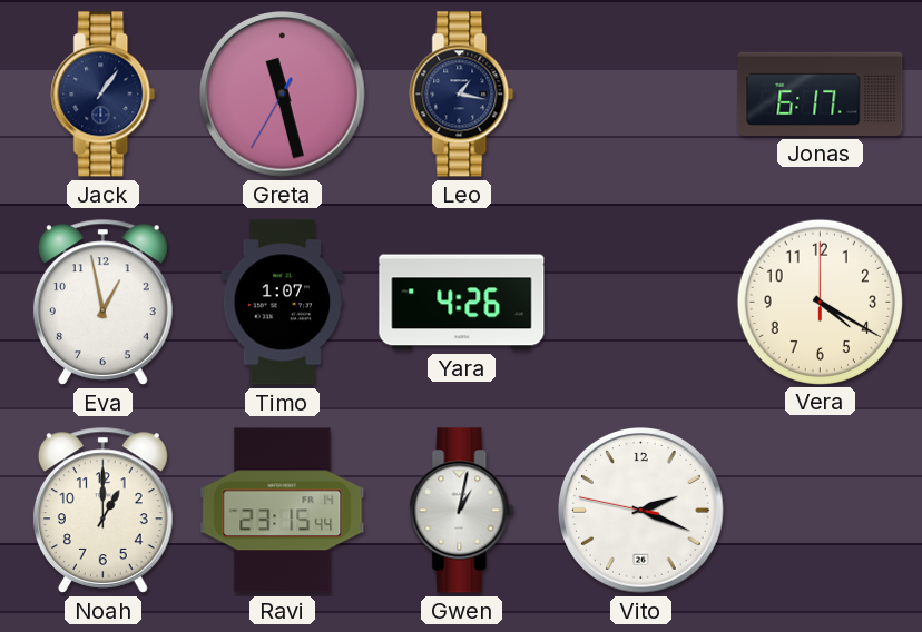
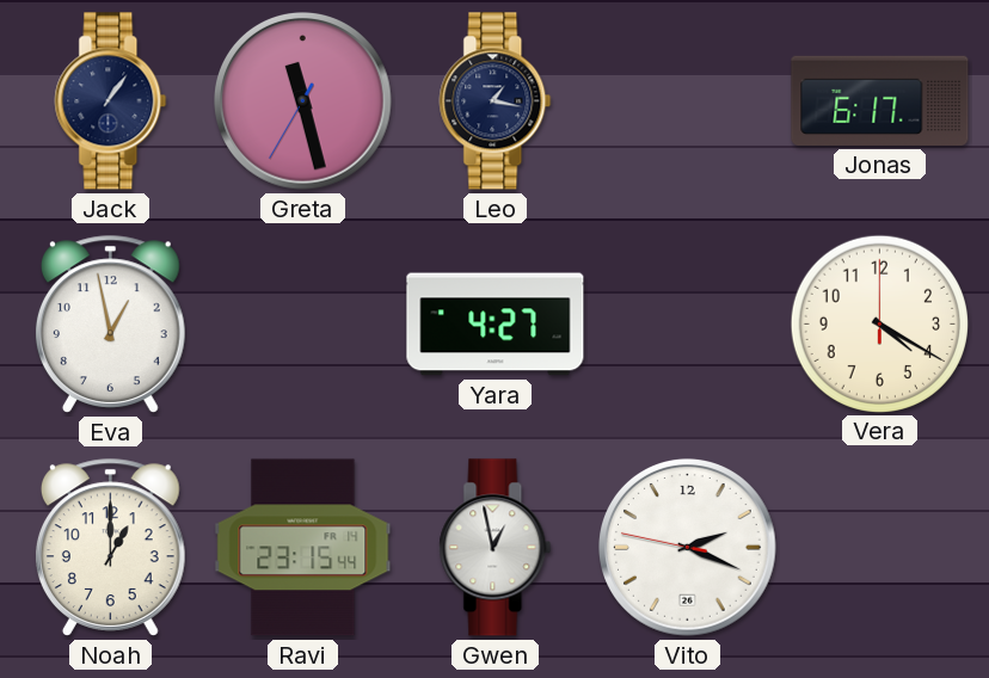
Timo: 1:07 -> none (283, 303)
Yara: 4:26 -> 4:27 (496, 325)
Gwen: 1:02 -> 12:58 (496, 548)
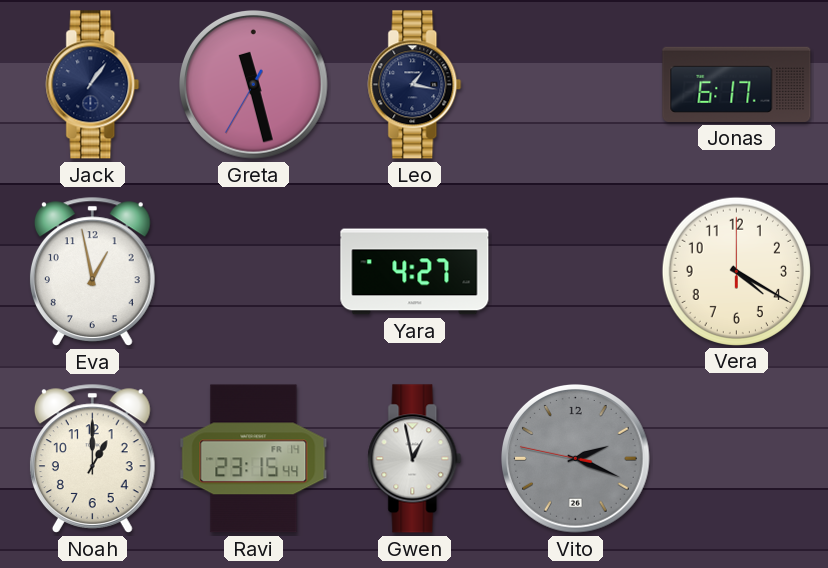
Vito dial: white -> grey (576, 459)
